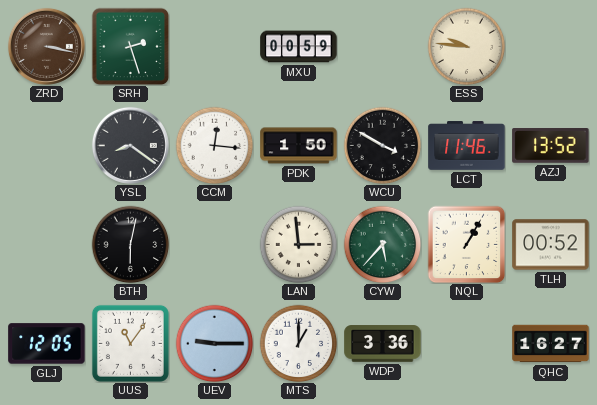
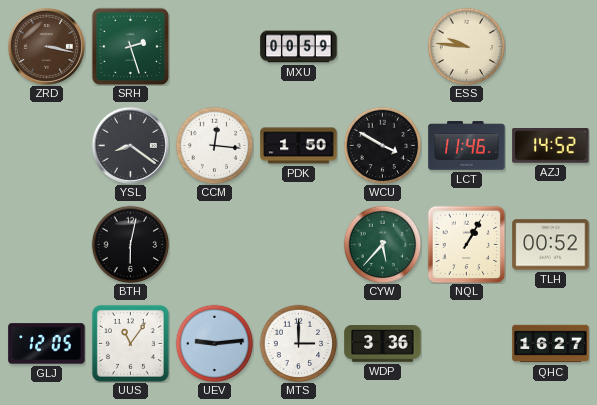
AZJ: 13:52 -> 14:52 (551, 146)
LAN: 2:59 -> none (298, 244)
UEV: 9:15 -> 9:14 (214, 343)
MTS: 1:00 -> 3:00 (298, 343)
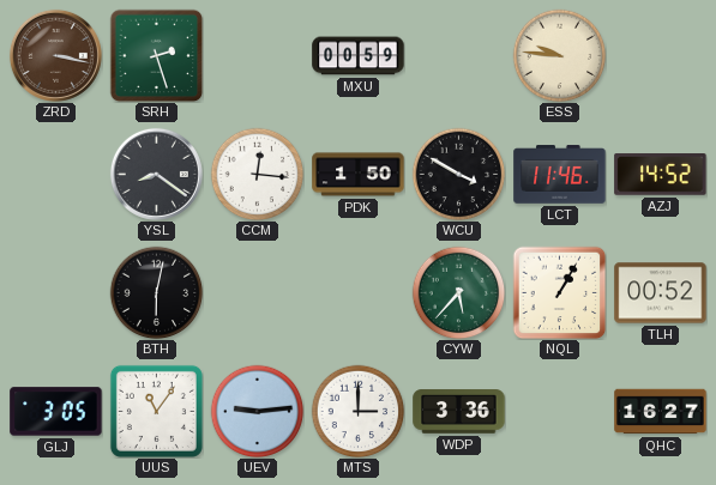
GLJ: 12:05 -> 3:05 (56, 412)
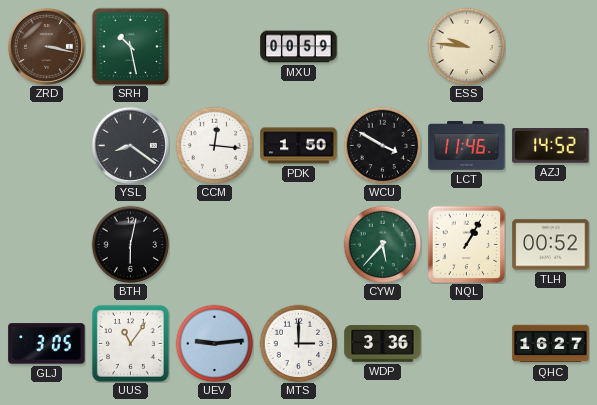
SRH: 2:27 -> 10:28 (130, 46)
